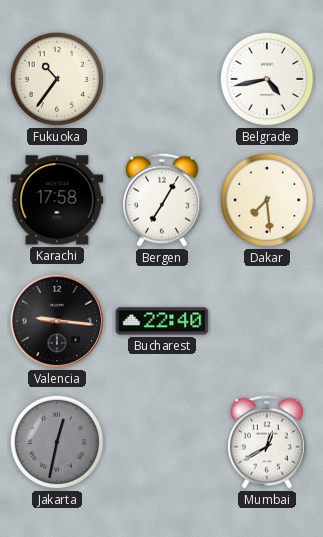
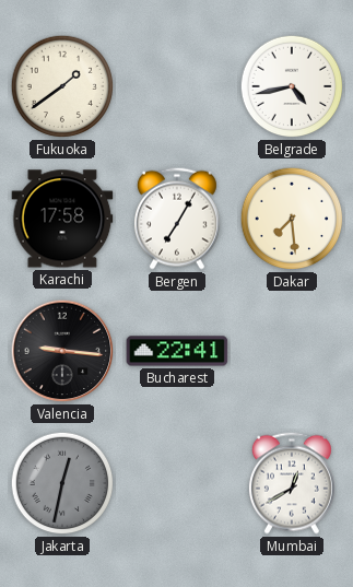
Fukuoka: 10:36 -> 1:39 (62, 86)
Bucharest: 22:40 -> 22:41 (177, 351)
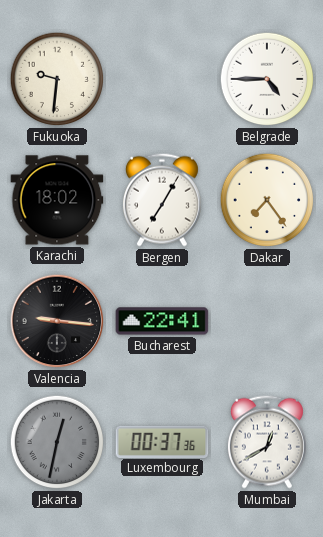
Fukuoka: 1:39 -> 9:31 (57, 79)
Belgrade: 4:43 -> 4:45 (267, 79)
Karachi: 17:58 -> 18:02 (57, 200)
Dakar: 7:29 -> 7:24 (267, 200)
Luxembourg: none -> 00:37 (162, 441)
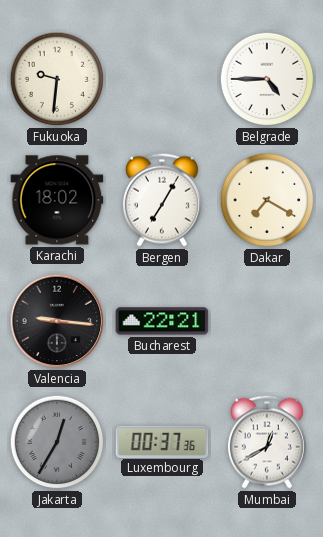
Dakar: 7:24 -> 7:20 (267, 200)
Bucharest: 22:41 -> 22:21 (162, 321)
Jakarta: 12:32 -> 12:35 (57, 442)
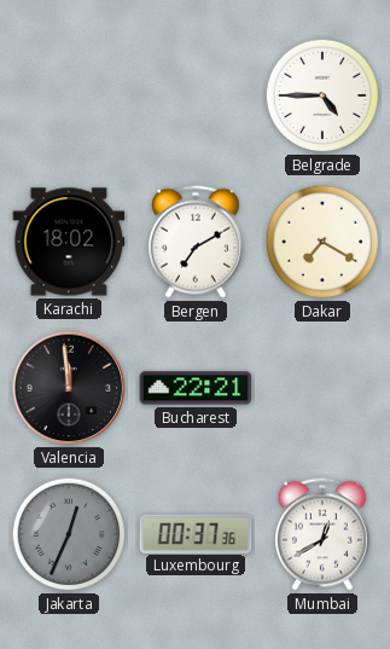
Fukuoka: 9:31 -> none (57, 79)
Bergen: 7:05 -> 7:10 (196, 242)
Valencia: 9:16 -> 11:59 (69, 388)
Jakarta: 12:35 -> 12:34 (69, 534)
